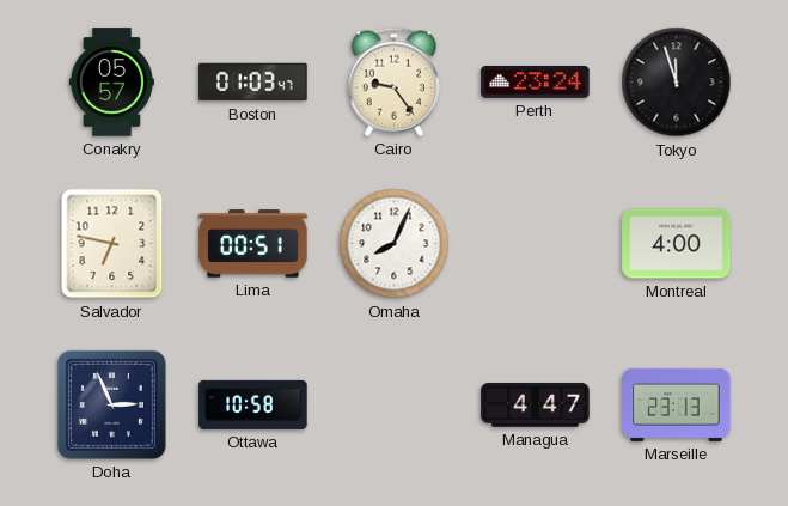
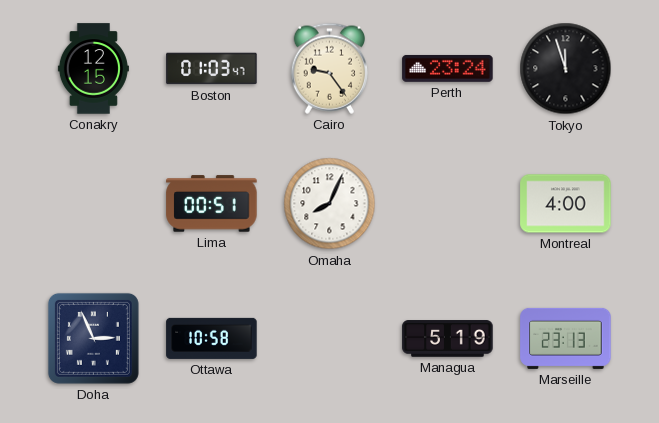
Conakry: 05:57 -> 12:15 (93, 69)
Salvador: 6:47 -> none (112, 244)
Managua: 4:47 -> 5:19 (448, 339)
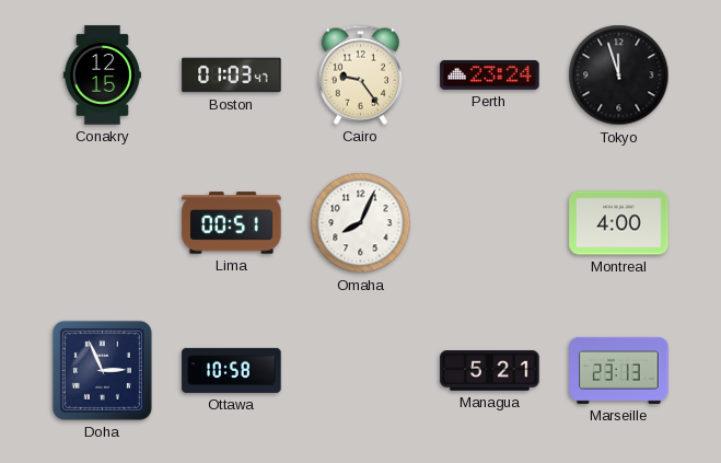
Managua: 5:19 -> 5:21 (490, 371)
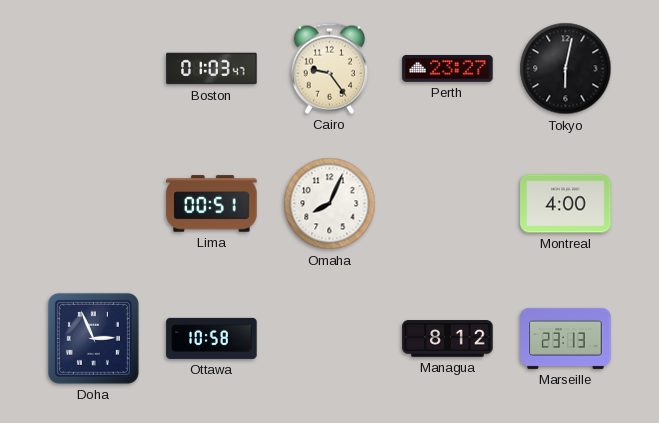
Conakry: 12:15 -> none (102, 76)
Perth: 23:24 -> 23:27 (448, 68)
Tokyo: 11:57 -> 6:02 (566, 69)
Managua: 5:21 -> 8:12 (448, 339)
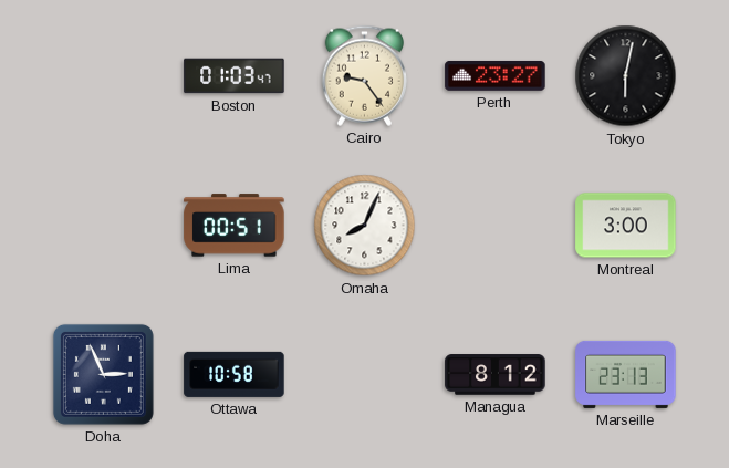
Montreal: 4:00 -> 3:00 (626, 226)
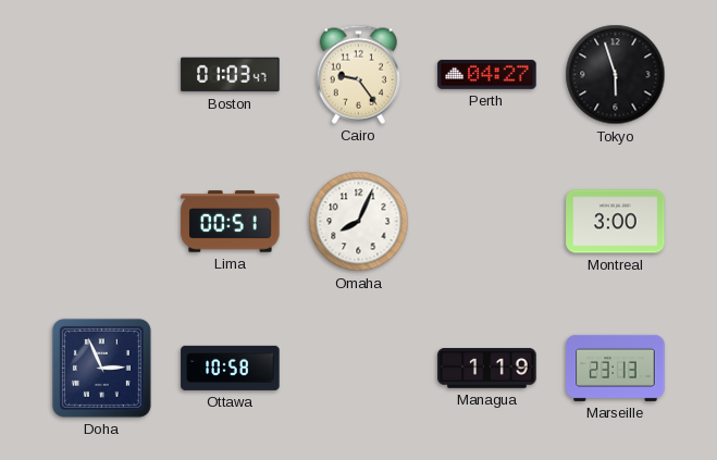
Perth: 23:27 -> 04:27 (487, 74)
Tokyo: 6:02 -> 5:57 (616, 75)
Managua: 8:12 -> 1:19 (487, 369)
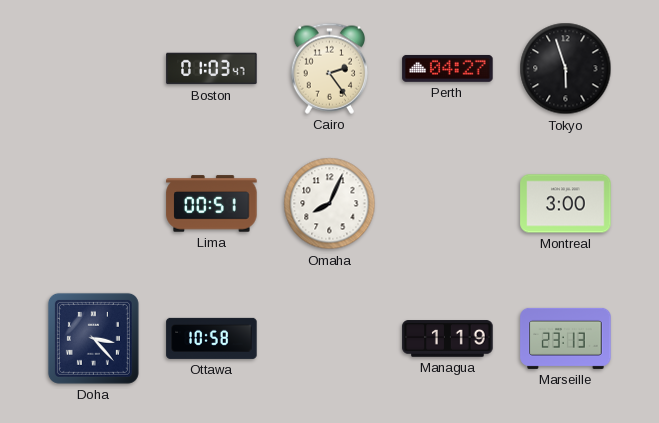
Cairo: 9:24 -> 2:24 (330, 68)
Doha: 2:56 -> 3:23 (93, 338)
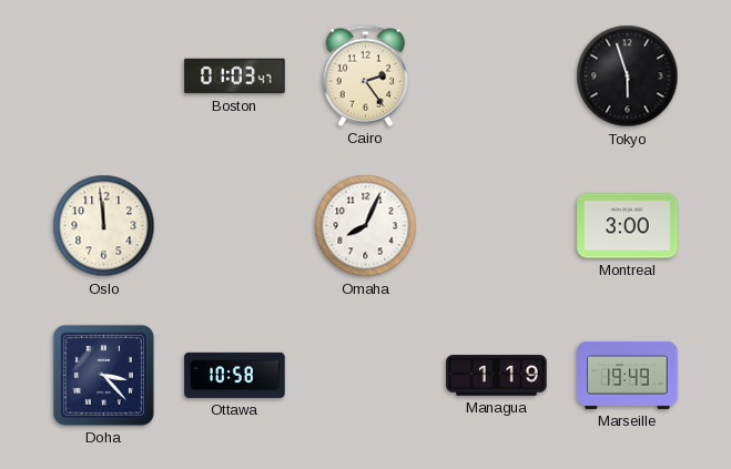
Perth: 04:27 -> none (448, 68)
Oslo: none -> 11:59 (104, 226)
Lima: 00:51 -> none (212, 204)
Marseille: 23:13 -> 19:49 (628, 375)
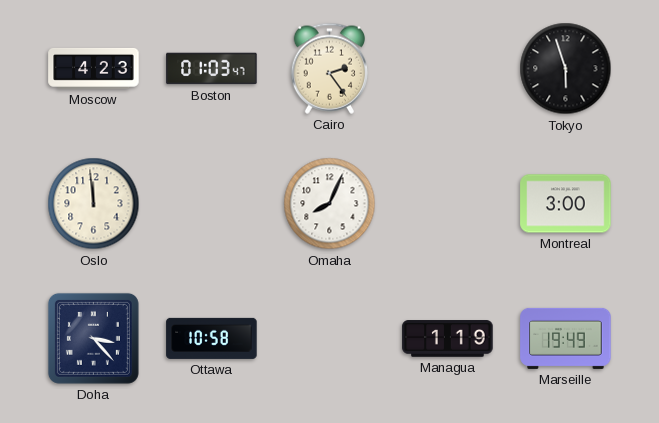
Moscow: none -> 4:23 (94, 68)
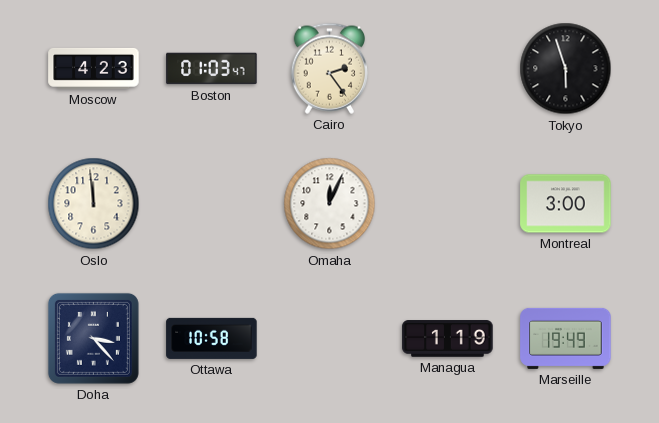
Omaha: 8:04 -> 12:04 (330, 204)
